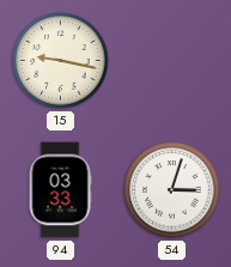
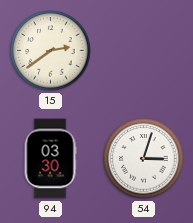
15: 9:17 -> 2:39 (51, 51)
94: 03:33 -> 03:30 (50, 159)
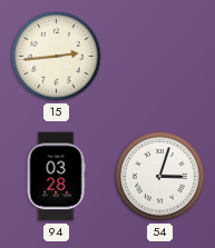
15: 2:39 -> 2:44 (57, 57)
94: 03:30 -> 03:28 (56, 177)
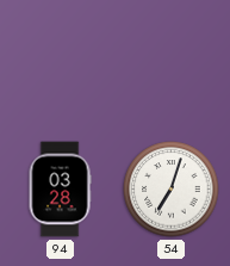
15: 2:44 -> none (57, 57)
54: 3:03 -> 7:03 (172, 190)
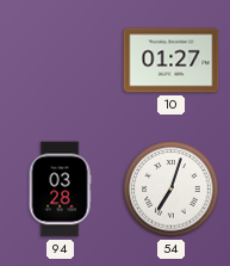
10: none -> 01:27 (172, 61)
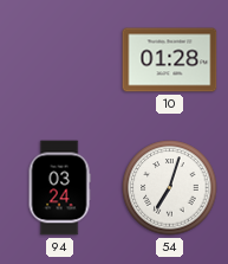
10: 01:27 -> 01:28 (170, 60)
94: 03:28 -> 03:24 (59, 188)
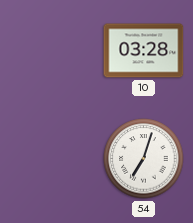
10: 01:28 -> 03:28 (144, 51)
94: 03:24 -> none (59, 188)
